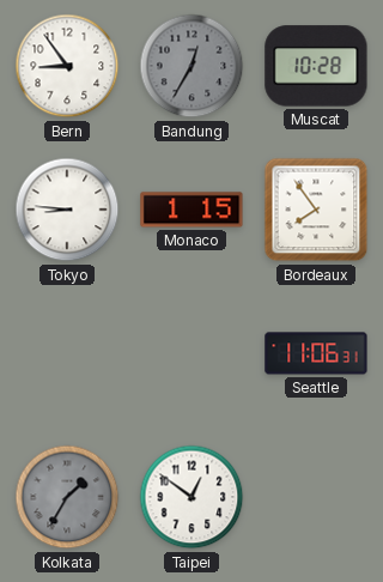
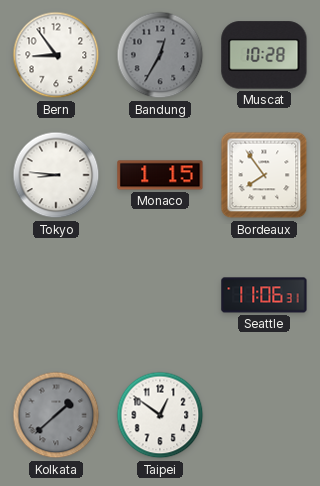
Kolkata: 1:35 -> 1:38 (56, 415)
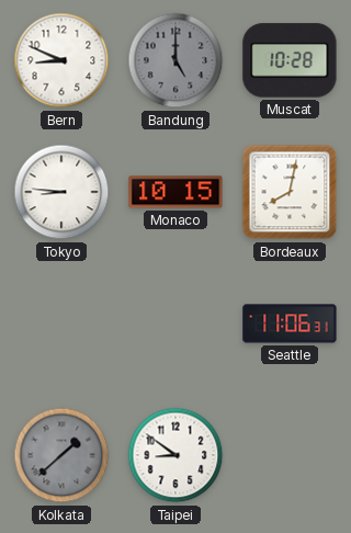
Bern: 8:54 -> 8:49 (61, 60)
Bandung: 12:35 -> 5:00 (175, 60)
Monaco: 1:15 -> 10:15 (175, 192)
Bordeaux: 7:54 -> 8:02 (290, 192)
Taipei: 12:51 -> 8:51 (175, 455)
